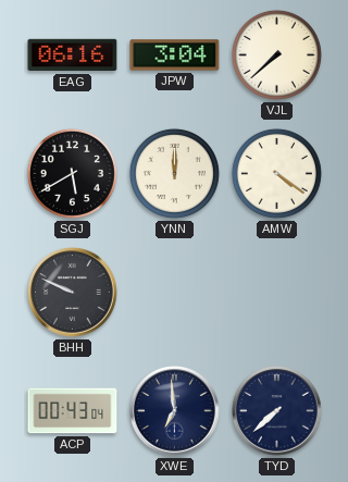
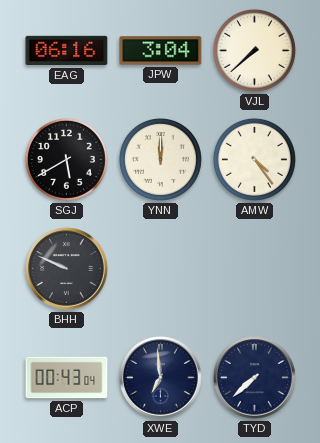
AMW: 4:21 -> 4:24 (254, 159)
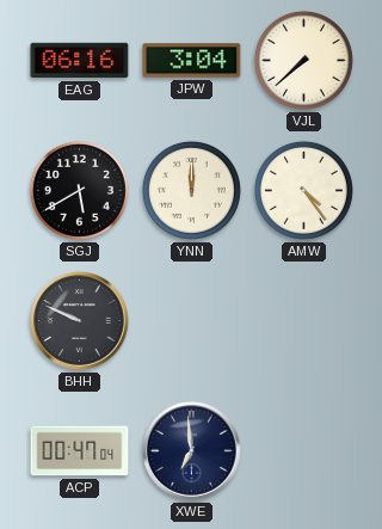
ACP: 00:43 -> 00:47 (80, 451)
TYD: 7:38 -> none (255, 378)
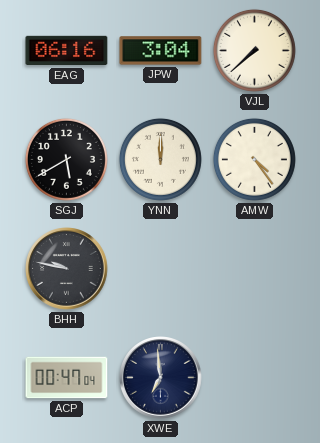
BHH: 9:49 -> 9:47 (67, 269)
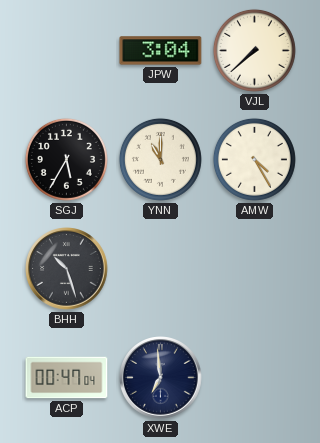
EAG: 06:16 -> none (67, 51)
SGJ: 5:40 -> 5:35 (66, 159)
YNN: 12:00 -> 11:00 (160, 159)
AMW: 4:24 -> 4:25 (254, 159)
BHH: 9:47 -> 10:27 (67, 269)
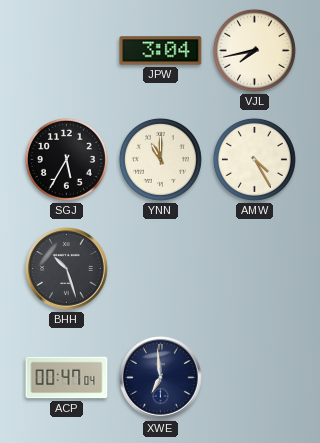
VJL: 7:38 -> 7:43 (254, 50)
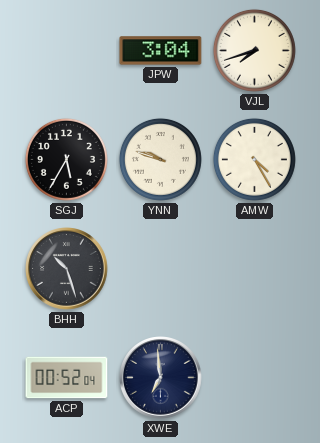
VJL: 7:43 -> 7:42 (254, 50)
YNN: 11:00 -> 9:48 (160, 159)
ACP: 00:47 -> 00:52 (67, 378)
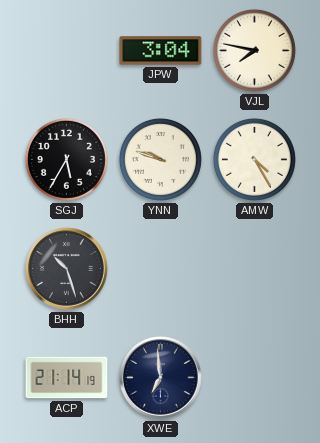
VJL: 7:42 -> 7:47 (254, 50)
ACP: 00:52 -> 21:14 (67, 378)
